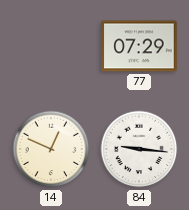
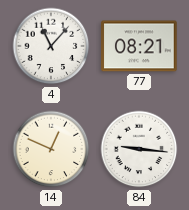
4: none -> 11:07 (51, 46)
77: 07:29 -> 08:21 (139, 46)
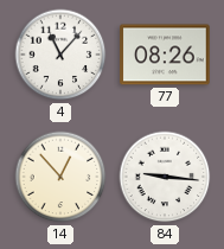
77: 08:21 -> 08:26 (165, 55)
14: 12:49 -> 12:53 (60, 177)
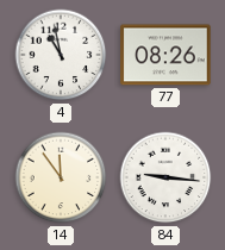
4: 11:07 -> 10:58 (61, 55)
14: 12:53 -> 11:54 (61, 177)
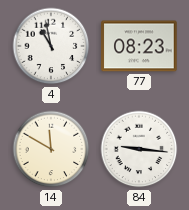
77: 08:26 -> 08:23 (139, 46)
14: 11:54 -> 11:50 (51, 149)
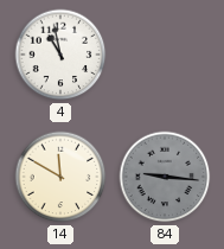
77: 08:23 -> none (139, 46)
84 dial: white -> grey (165, 177)
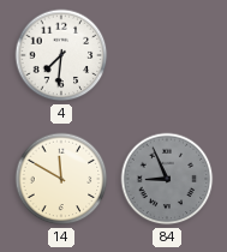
4: 10:58 -> 7:31 (61, 55)
84: 9:16 -> 8:56 (167, 179)
